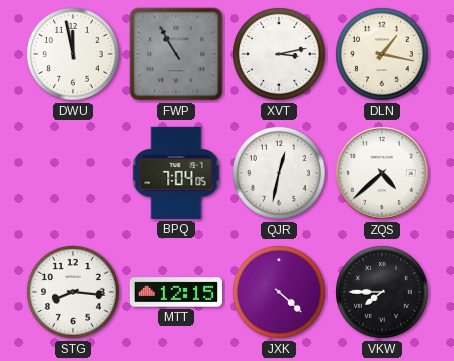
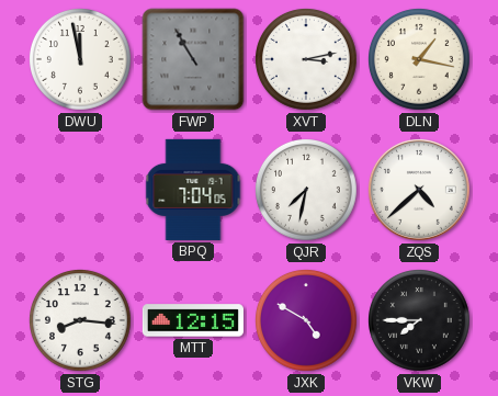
QJR: 12:32 -> 7:32 (307, 191)
JXK: 4:22 -> 4:50 (307, 321)
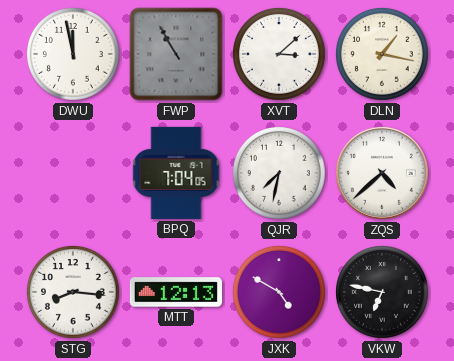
XVT: 3:13 -> 3:08 (280, 55)
MTT: 12:15 -> 12:13 (176, 292)
VKW: 7:45 -> 6:47 (383, 293)
